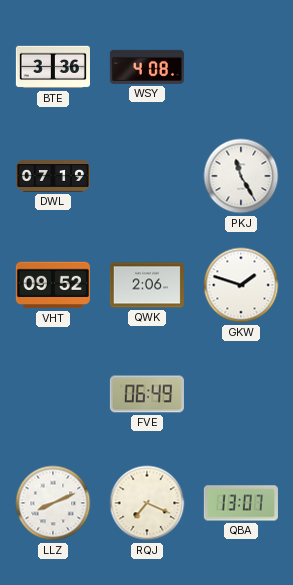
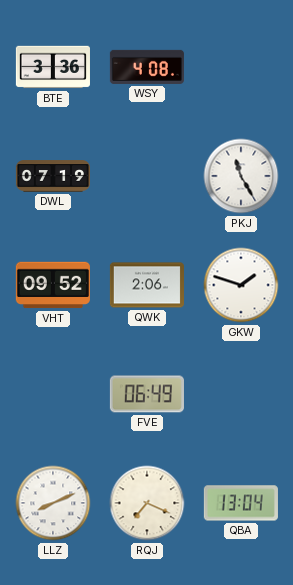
QBA: 13:07 -> 13:04 (241, 503)
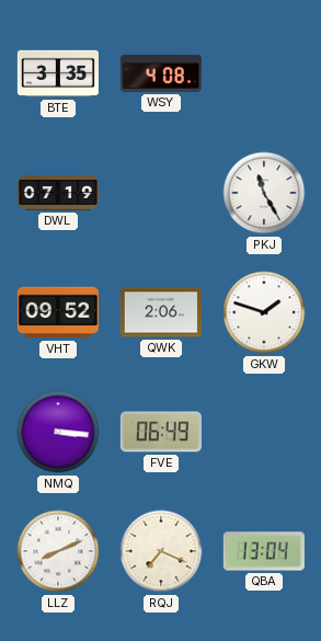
BTE: 3:36 -> 3:35 (58, 73)
NMQ: none -> 3:16 (58, 432)
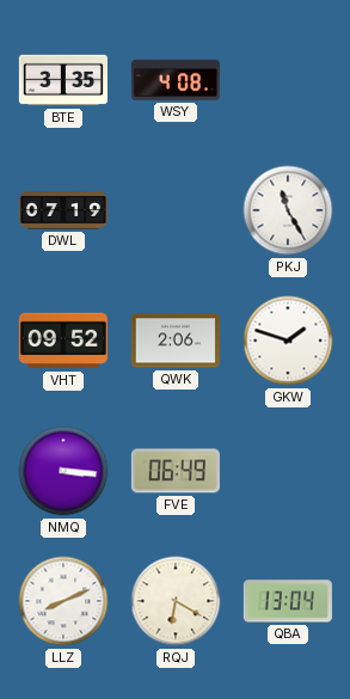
RQJ: 7:19 -> 6:20 (176, 601)
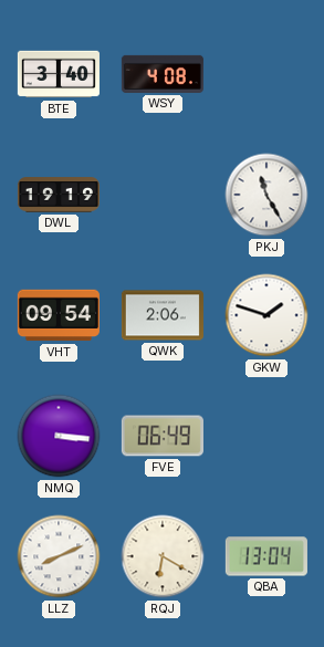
BTE: 3:35 -> 3:40 (59, 74)
DWL: 07:19 -> 19:19 (59, 195)
VHT: 09:52 -> 09:54 (59, 315)
